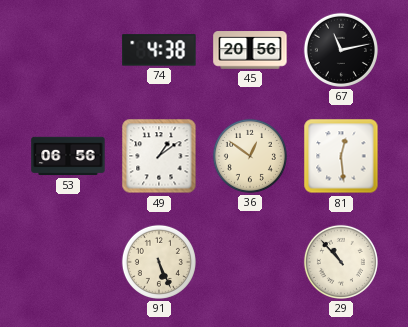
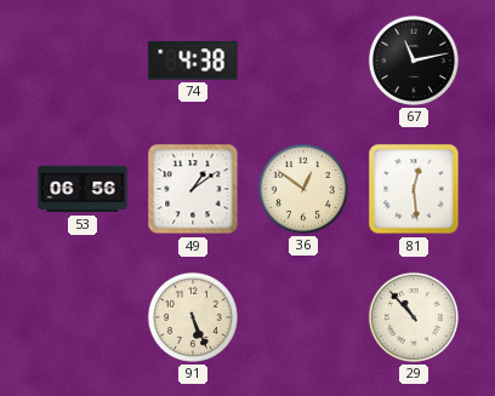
45: 20:56 -> none (250, 50)
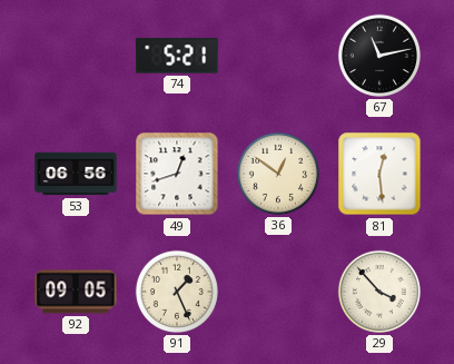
74: 4:38 -> 5:21 (177, 56)
49: 1:09 -> 12:42 (177, 174)
92: none -> 09:05 (76, 292)
91: 5:26 -> 1:26 (177, 292)
29: 10:53 -> 3:53 (379, 292)
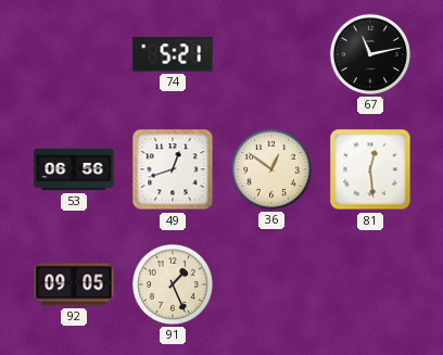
29: 3:53 -> none (379, 292)
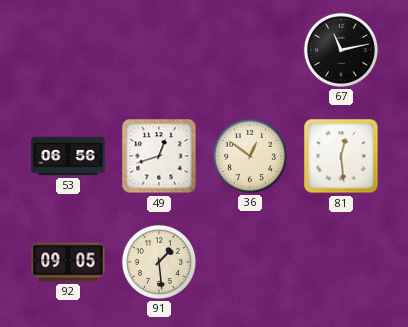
74: 5:21 -> none (173, 54)
91: 1:26 -> 1:29 (159, 262)
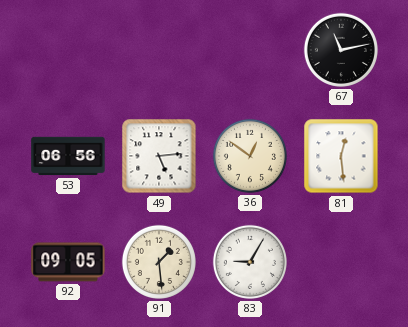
49: 12:42 -> 5:14 (159, 156)
83: none -> 9:05 (250, 262)
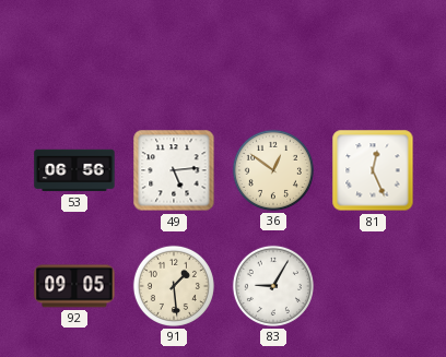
67: 11:13 -> none (341, 50)
81: 12:29 -> 12:26 (373, 170)
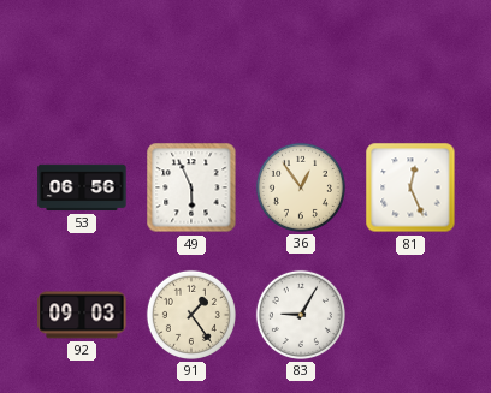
49: 5:14 -> 5:56 (191, 187)
36: 12:51 -> 12:54 (301, 187)
92: 09:05 -> 09:03 (82, 315)
91: 1:29 -> 1:24 (191, 315)
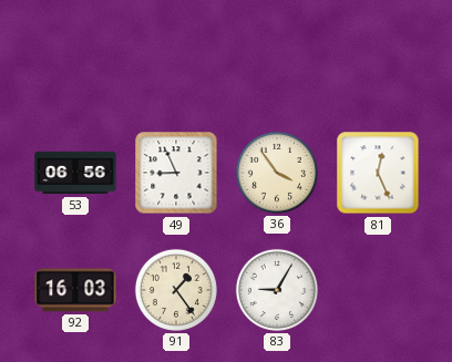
49: 5:56 -> 8:56 (176, 173)
36: 12:54 -> 3:54 (277, 173)
92: 09:03 -> 16:03 (75, 290)
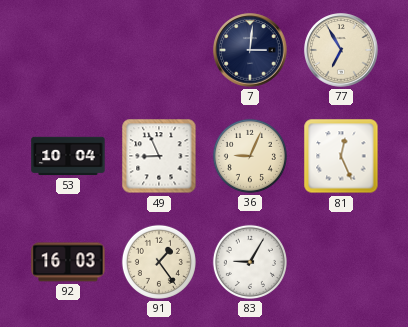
7: none -> 3:01 (250, 50)
77: none -> 6:55 (341, 50)
53: 06:56 -> 10:04 (68, 156)
36: 3:54 -> 9:04 (250, 156)
